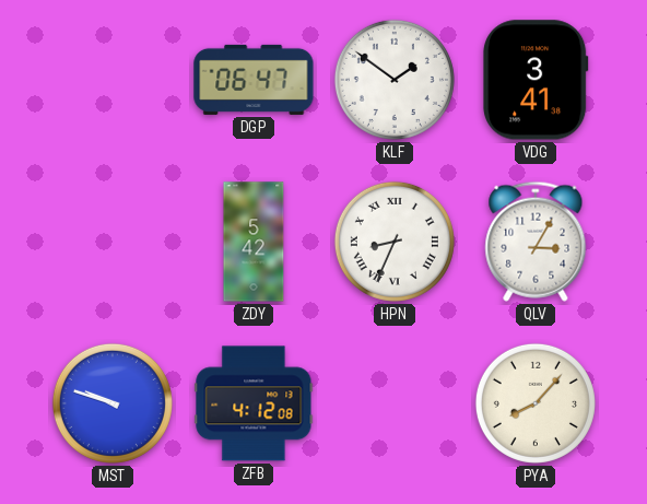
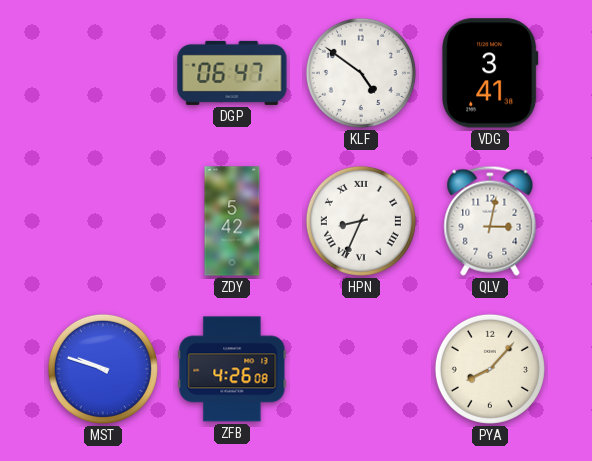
KLF: 1:51 -> 4:51 (361, 73)
QLV: 3:05 -> 3:02 (490, 221)
ZFB: 4:12 -> 4:26 (232, 369)
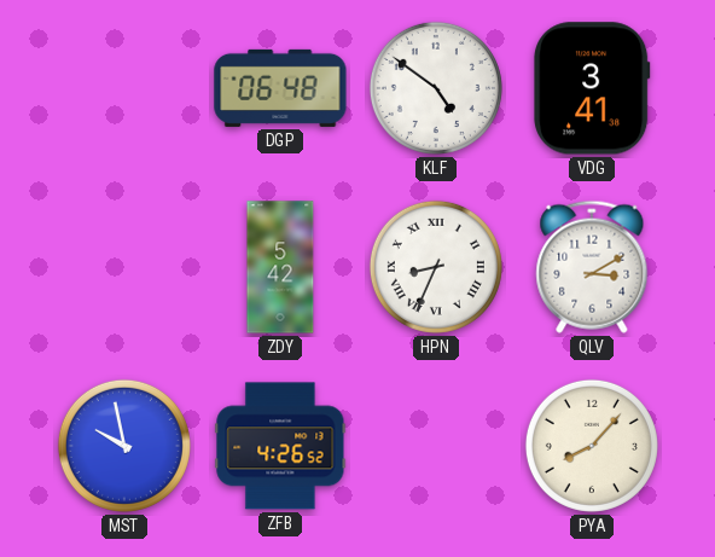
DGP: 06:47 -> 06:48 (280, 88)
QLV: 3:02 -> 3:10 (592, 267)
MST: 9:48 -> 9:58 (124, 446)
ZFB: 4:26:08 -> 4:26:52 (280, 446)
